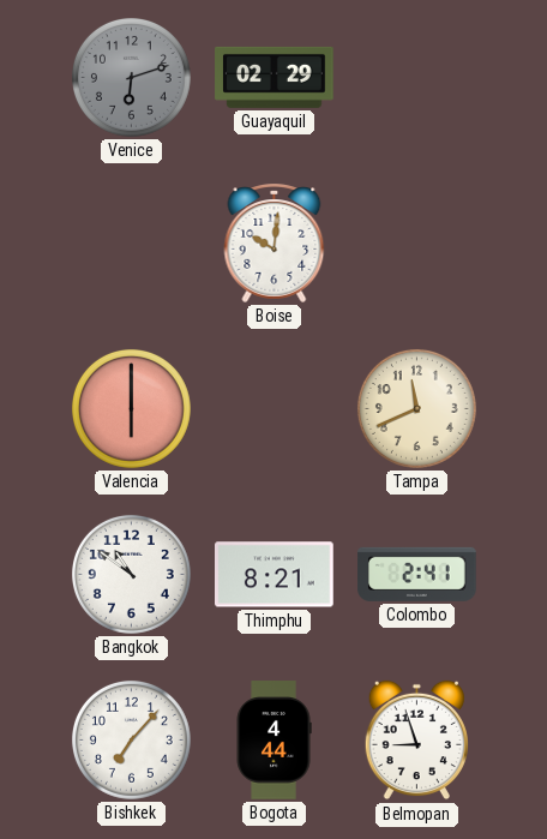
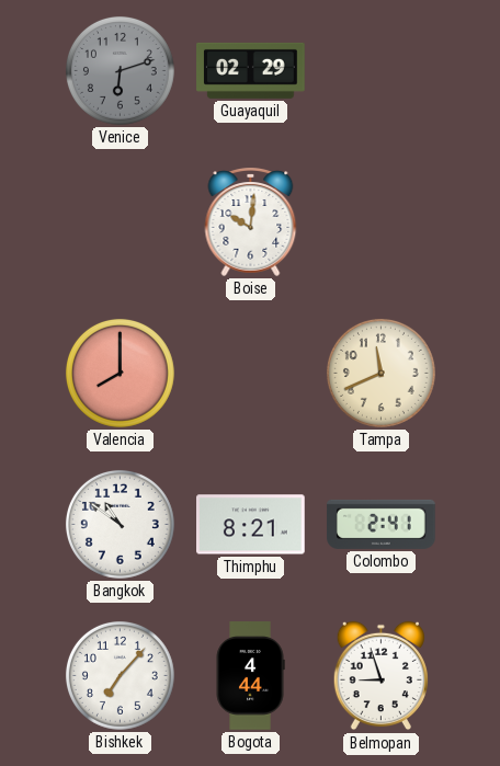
Valencia: 6:00 -> 8:00 (120, 373)
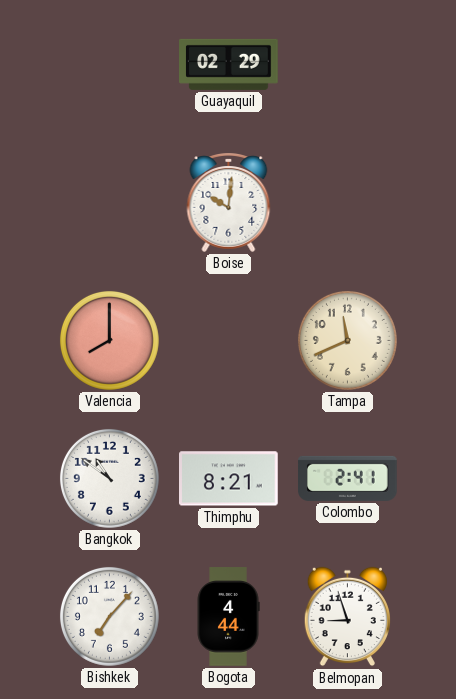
Venice: 6:12 -> none (120, 70)
